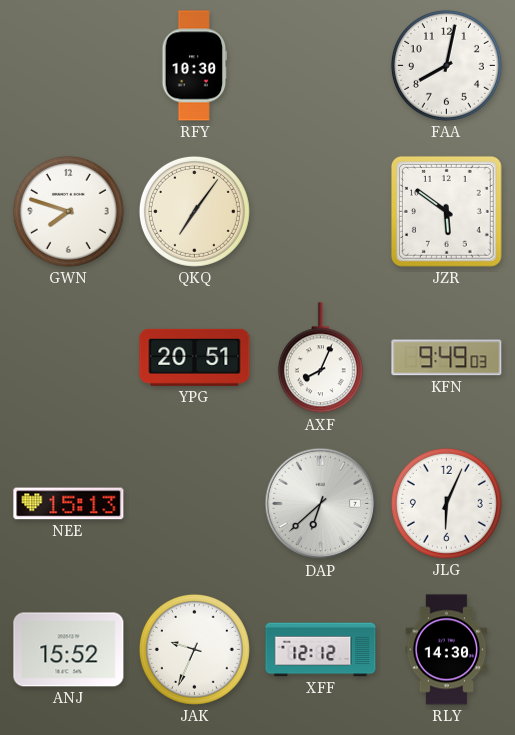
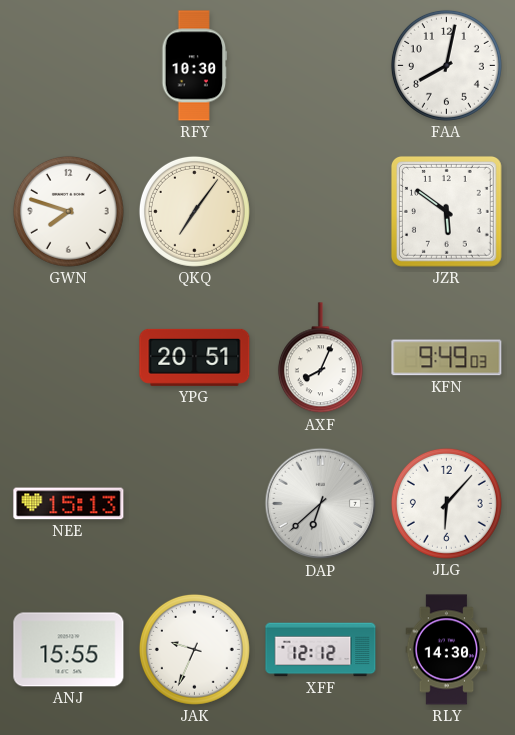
JLG: 6:04 -> 6:07 (446, 503)
ANJ: 15:52 -> 15:55 (69, 650)
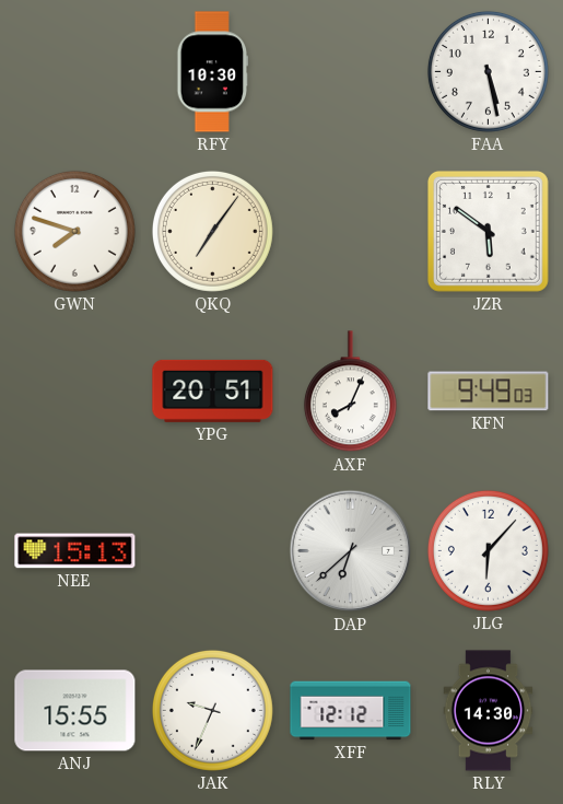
FAA: 8:02 -> 5:28 (488, 71)
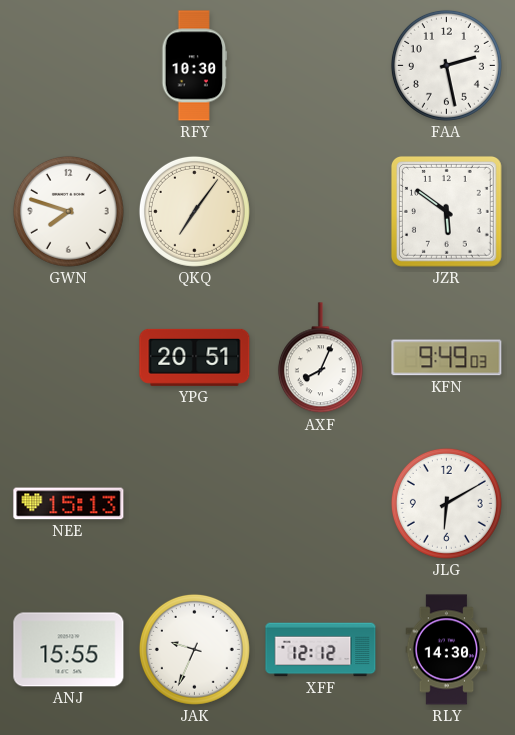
FAA: 5:28 -> 2:28 (446, 65)
DAP: 6:38 -> none (351, 551)
JLG: 6:07 -> 6:10 (446, 503)
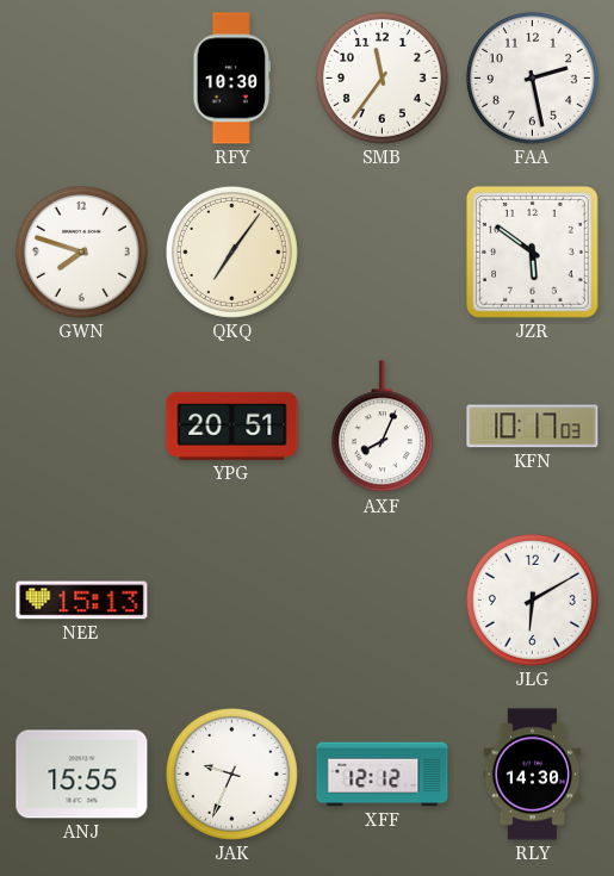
SMB: none -> 11:36 (382, 77)
KFN: 9:49 -> 10:17 (533, 427)
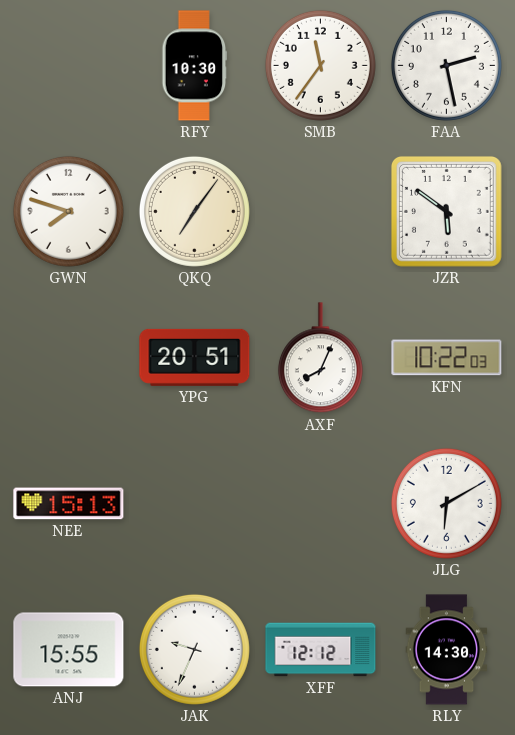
KFN: 10:17 -> 10:22 (447, 358)
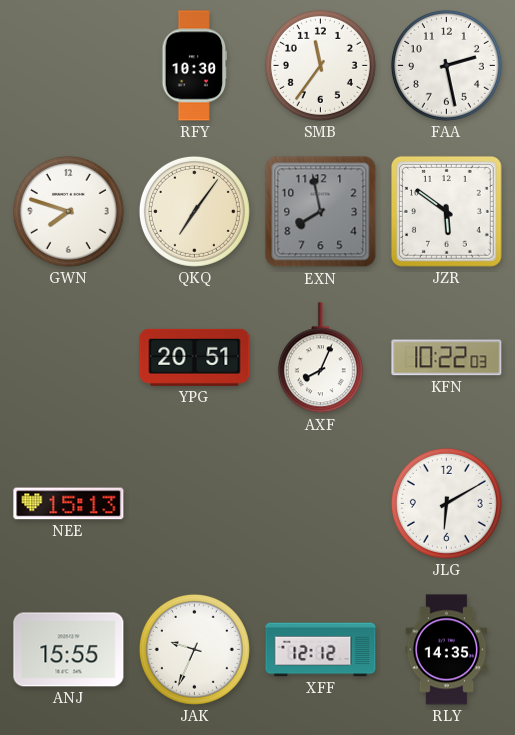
EXN: none -> 7:58 (321, 212)
RLY: 14:30 -> 14:35 (447, 650)
